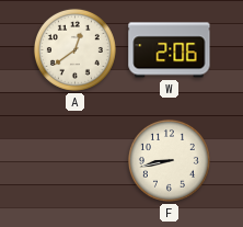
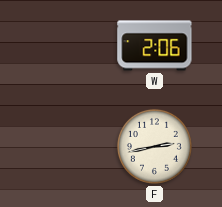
A: 12:39 -> none (74, 49)
F: 8:43 -> 2:43 (154, 146)
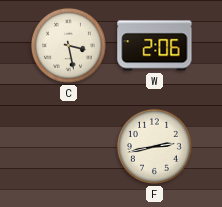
C: none -> 3:28 (68, 45)
